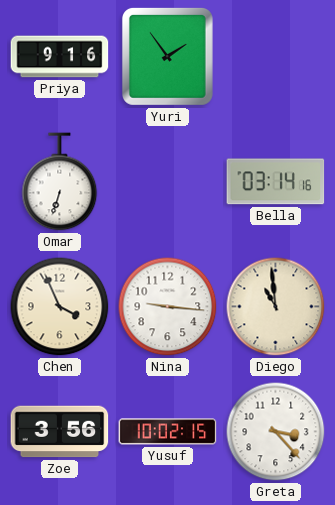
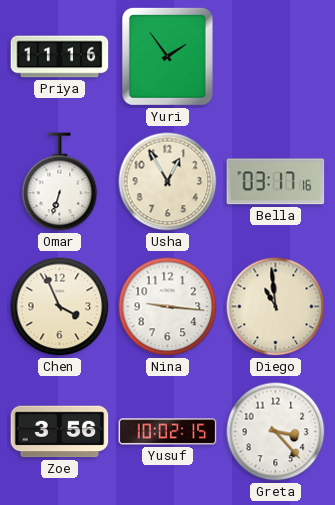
Priya: 9:16 -> 11:16 (60, 57)
Usha: none -> 12:55 (168, 182)
Bella: 03:14 -> 03:17 (276, 182)
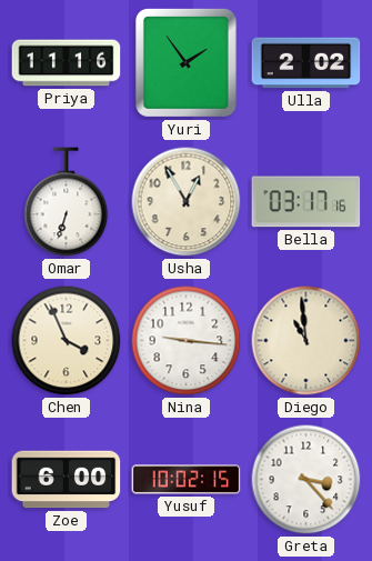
Ulla: none -> 2:02 (306, 63)
Zoe: 3:56 -> 6:00 (67, 480)
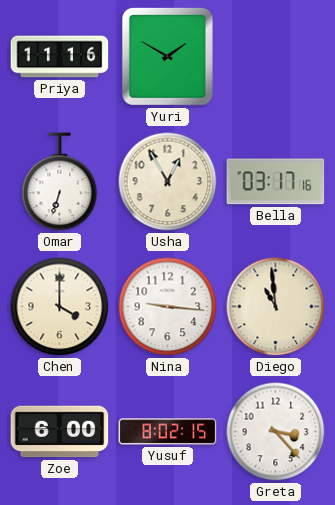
Yuri: 1:54 -> 1:50 (167, 56)
Ulla: 2:02 -> none (306, 63)
Chen: 3:56 -> 4:00 (60, 307)
Yusuf: 10:02 -> 8:02 (168, 432)
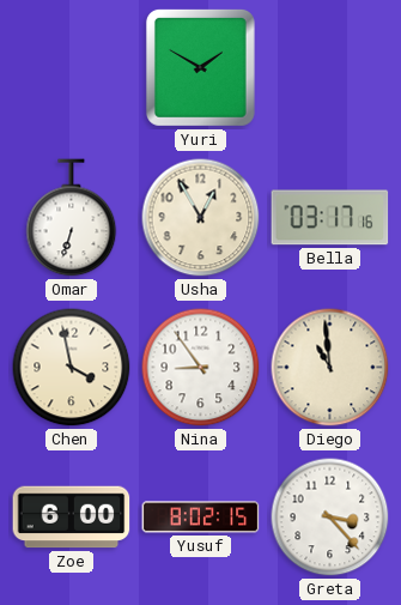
Priya: 11:16 -> none (60, 57)
Chen: 4:00 -> 3:58 (72, 368)
Nina: 9:16 -> 8:54 (201, 368)
